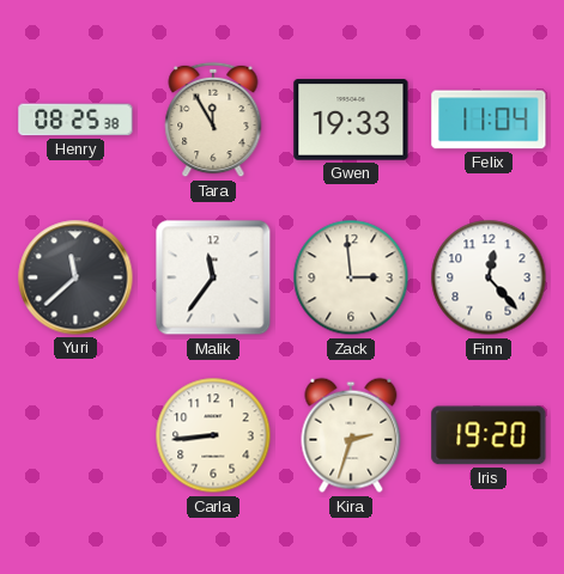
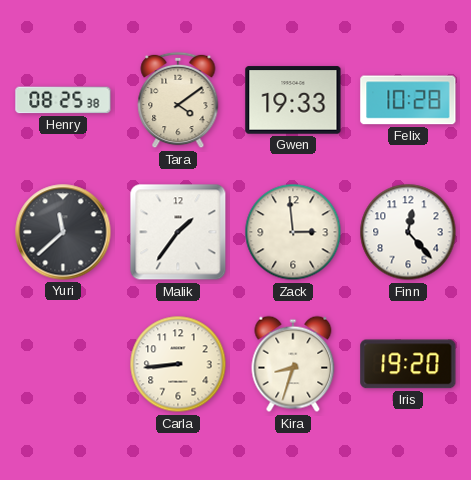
Tara: 11:55 -> 4:09 (178, 100)
Felix: 11:04 -> 10:28 (408, 100)
Malik: 11:36 -> 1:36 (178, 232)
Kira: 2:33 -> 8:33 (293, 364)
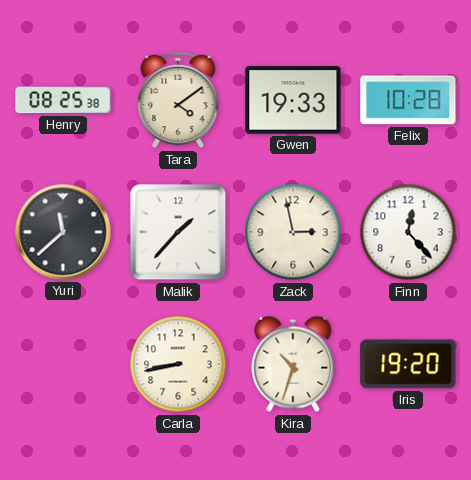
Malik: 1:36 -> 1:37 (178, 232)
Zack: 2:59 -> 2:58 (293, 232)
Carla: 8:44 -> 8:43 (178, 364)
Kira: 8:33 -> 10:33 (293, 364)
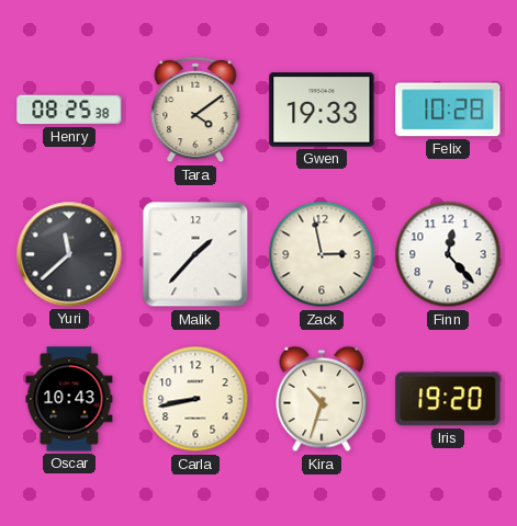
Oscar: none -> 10:43 (69, 399)
